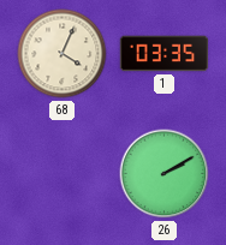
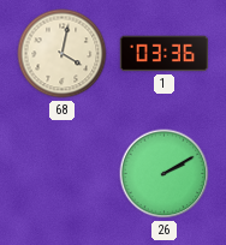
68: 4:04 -> 4:02 (63, 54)
1: 03:35 -> 03:36 (165, 54)
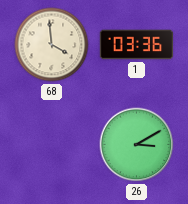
68: 4:02 -> 3:59 (52, 45)
26: 2:10 -> 3:10 (137, 145)
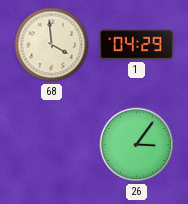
1: 03:36 -> 04:29 (137, 45)
26: 3:10 -> 3:06 (137, 145)
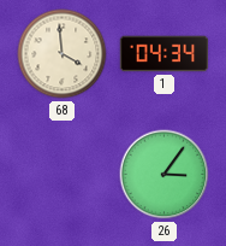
1: 04:29 -> 04:34 (165, 54)
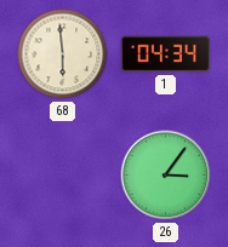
68: 3:59 -> 5:59 (63, 54)
